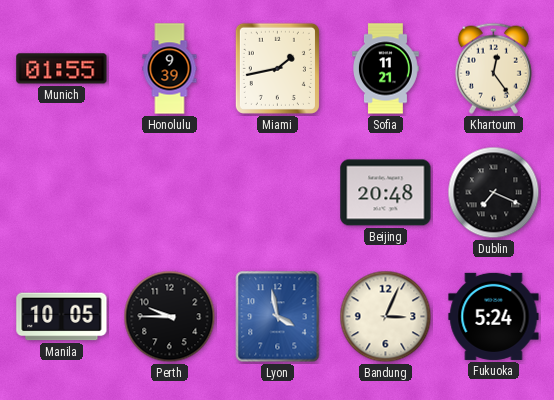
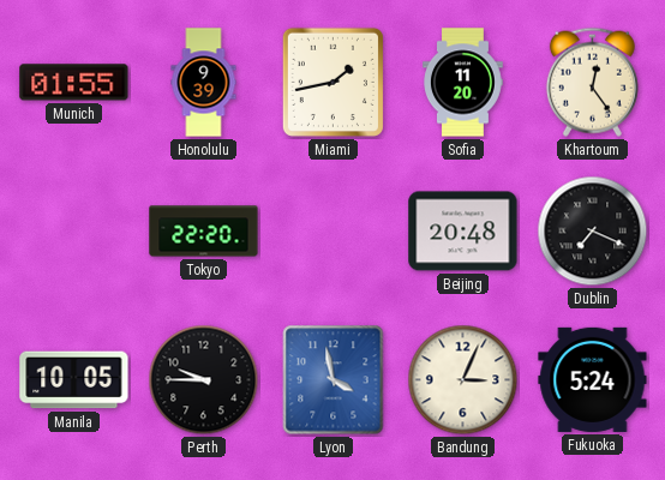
Sofia: 11:21 -> 11:20 (463, 83)
Tokyo: none -> 22:20 (204, 232)
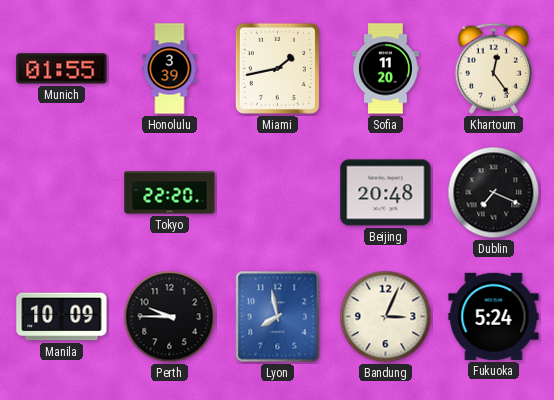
Honolulu: 9:39 -> 3:39 (170, 69)
Manila: 10:05 -> 10:09 (62, 317)
Lyon: 3:58 -> 7:58 (278, 317)
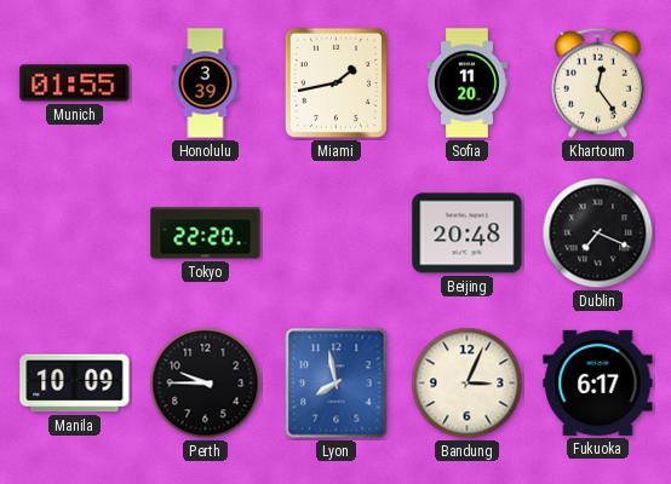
Fukuoka: 5:24 -> 6:17 (598, 382)
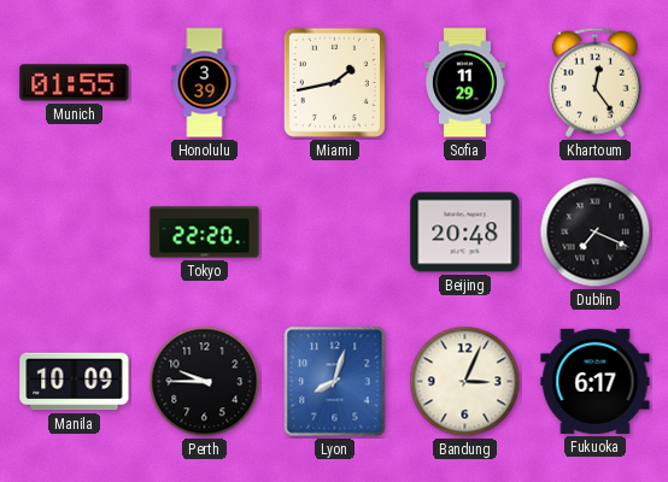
Sofia: 11:20 -> 11:29 (465, 83)
Lyon: 7:58 -> 8:03 (335, 382)
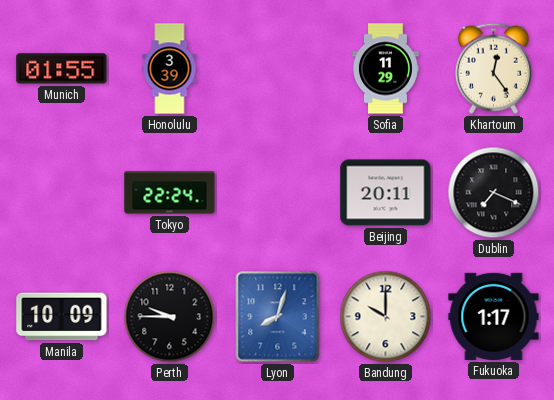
Miami: 1:43 -> none (334, 82)
Tokyo: 22:20 -> 22:24 (170, 193)
Beijing: 20:48 -> 20:11 (386, 193)
Bandung: 3:04 -> 10:00 (386, 317)
Fukuoka: 6:17 -> 1:17 (494, 316)
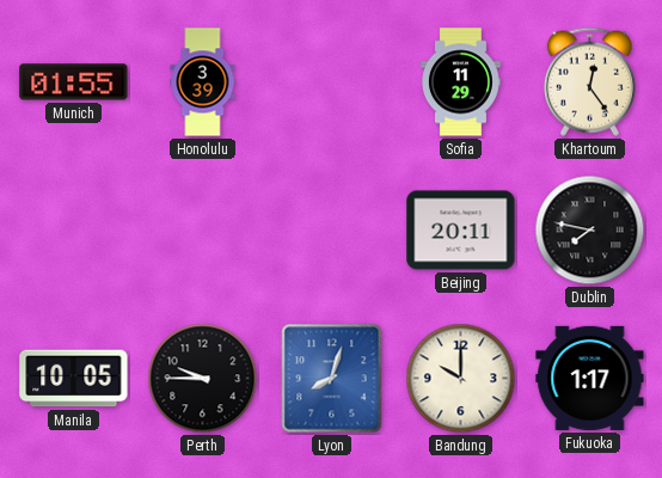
Tokyo: 22:24 -> none (170, 193)
Dublin: 7:19 -> 7:47 (590, 231)
Manila: 10:09 -> 10:05 (74, 379)
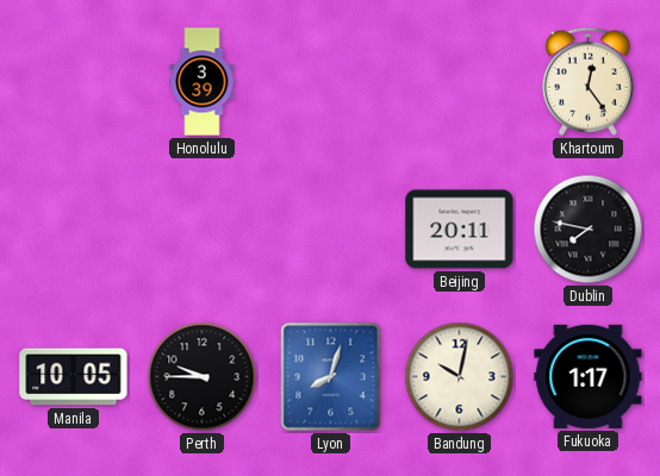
Munich: 01:55 -> none (74, 82)
Sofia: 11:29 -> none (461, 82)
Bandung: 10:00 -> 10:02 (460, 377)
